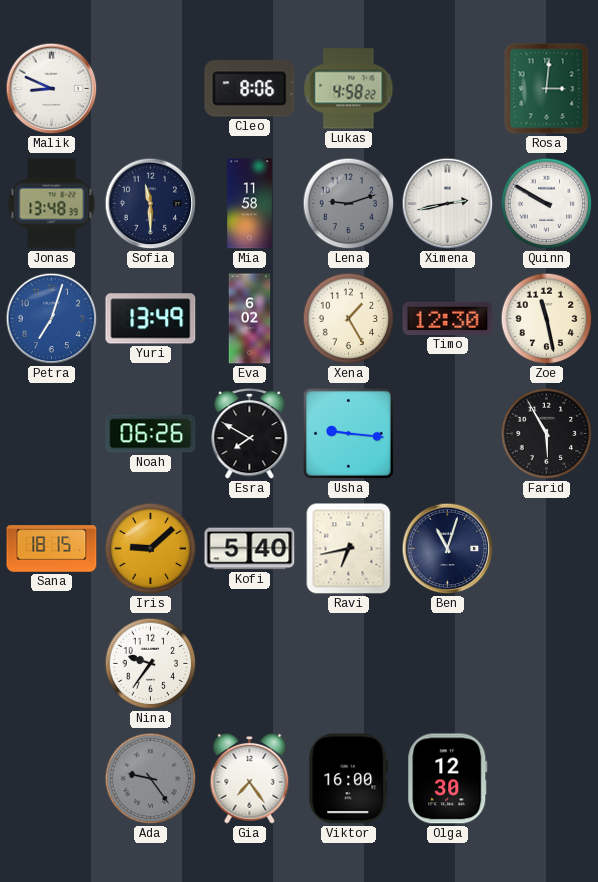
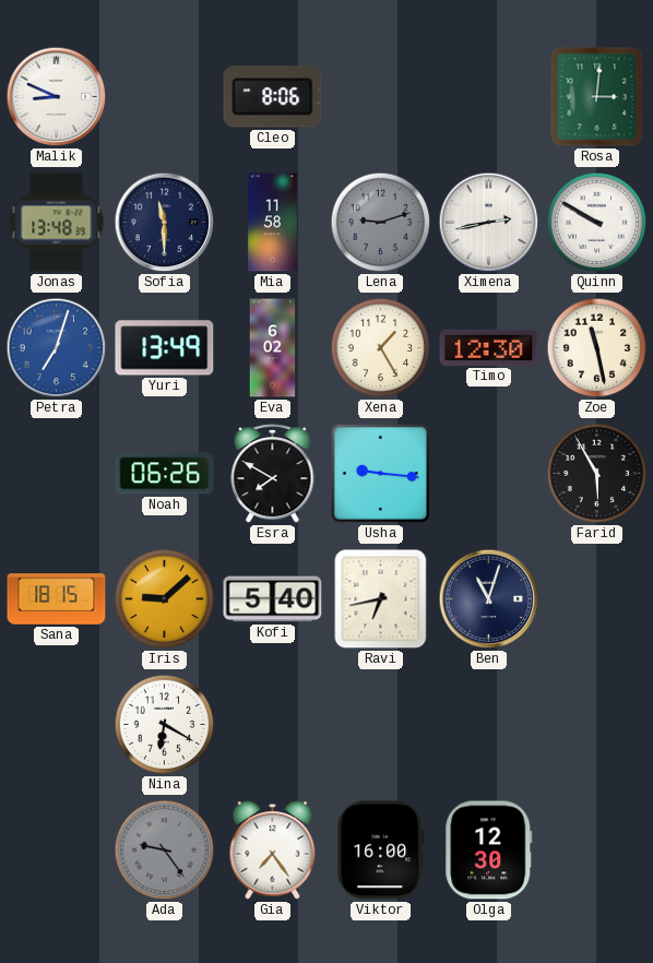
Lukas: 4:58 -> none (349, 89)
Nina: 9:36 -> 6:20 (165, 725)
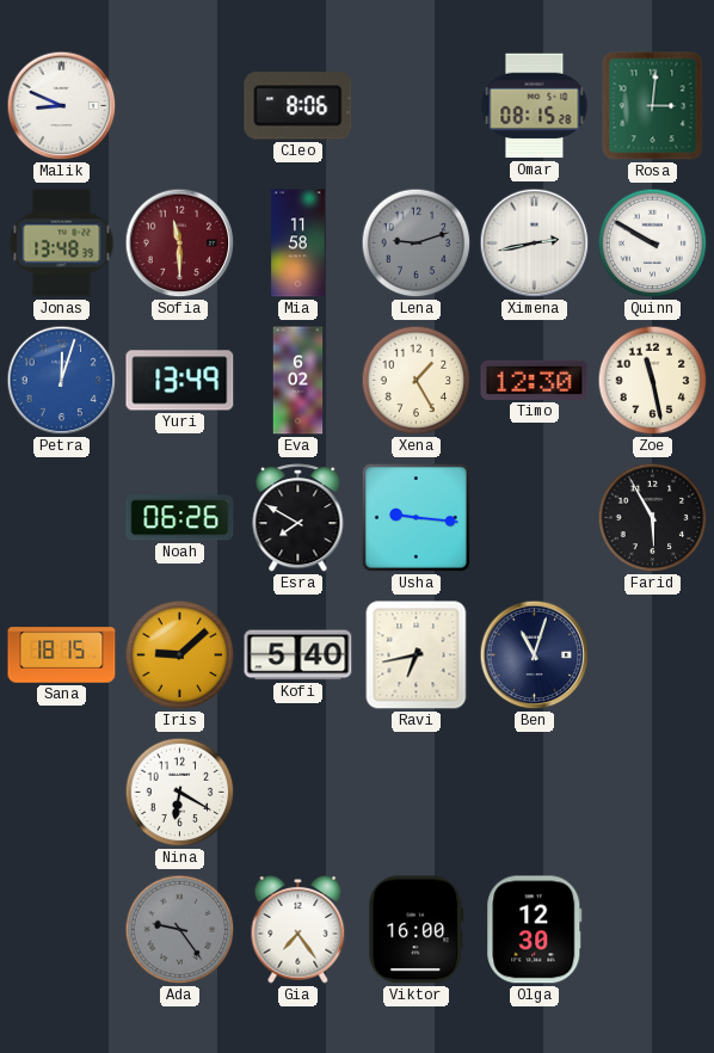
Omar: none -> 08:15 (535, 106)
Sofia dial: navy -> burgundy (180, 244)
Petra: 7:03 -> 12:03 (62, 381)
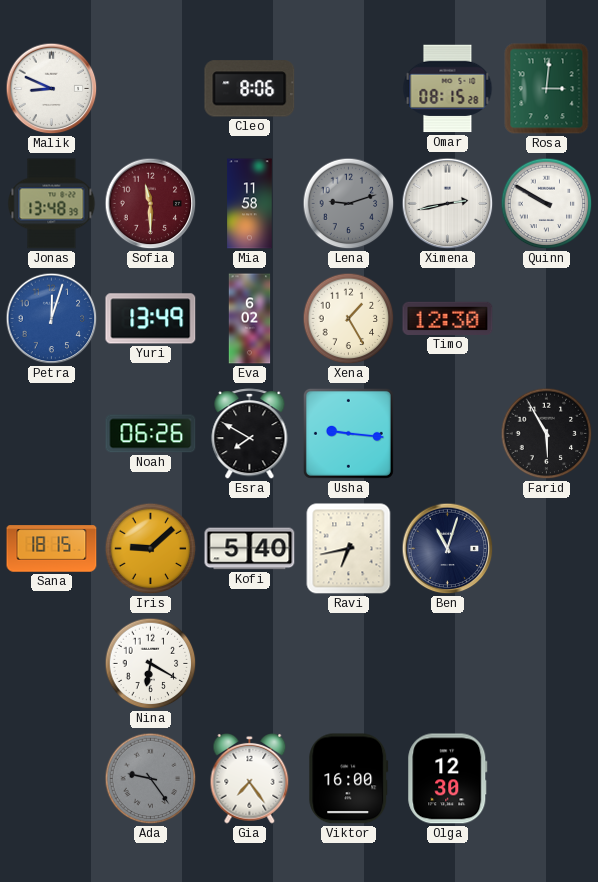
Zoe: 11:28 -> none (653, 381)
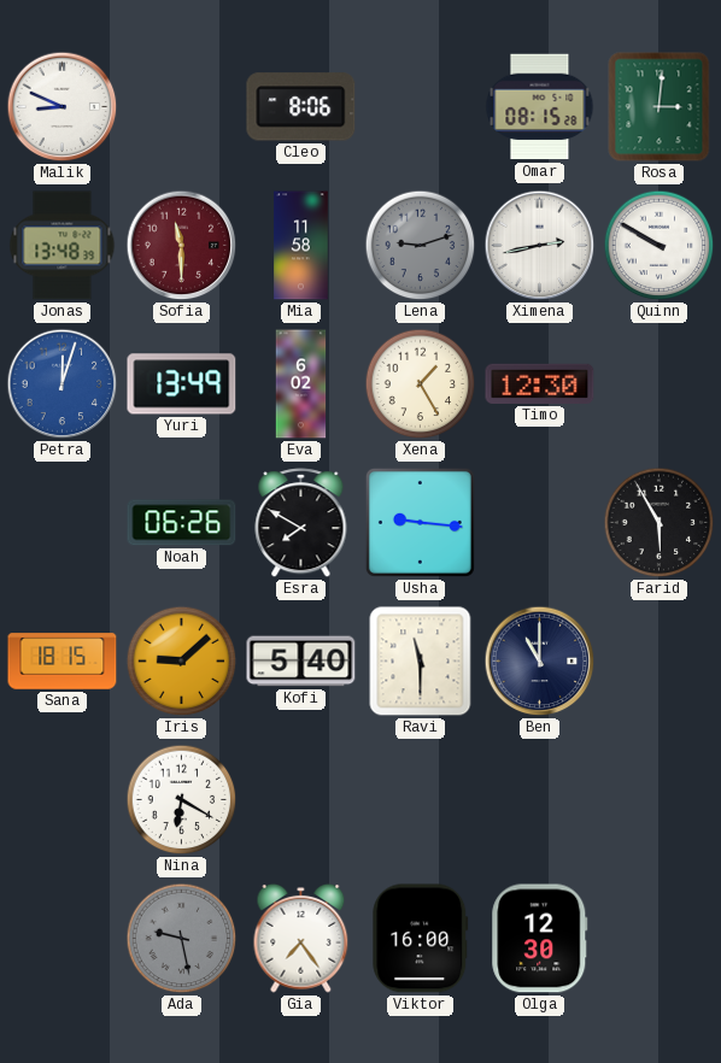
Ravi: 6:43 -> 11:30 (421, 662)
Ben: 11:03 -> 11:00 (540, 662)
Ada: 9:24 -> 9:28 (182, 939)
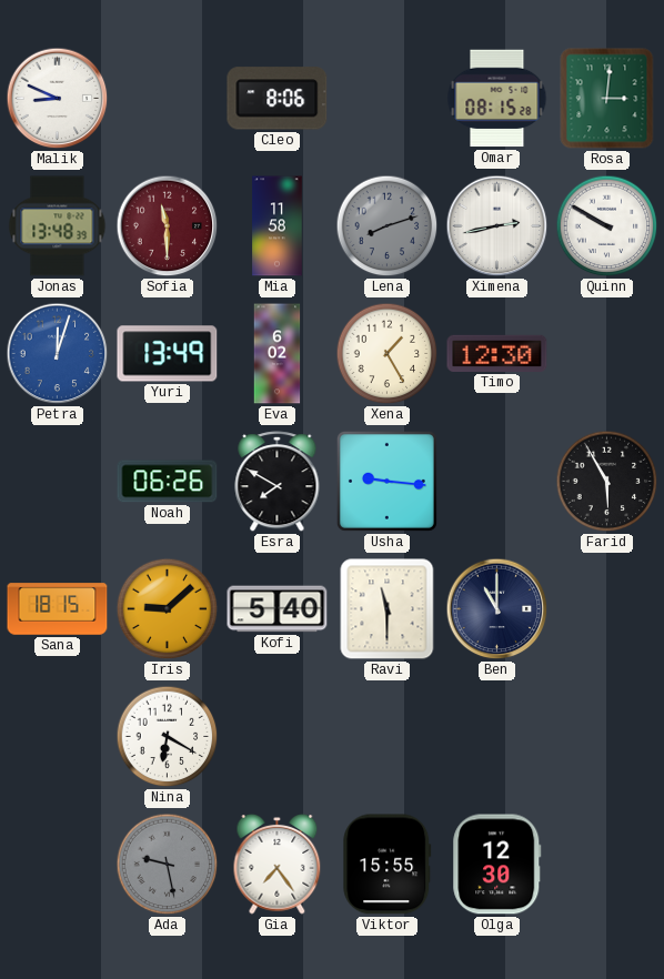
Lena: 9:12 -> 8:12 (388, 226)
Viktor: 16:00 -> 15:55 (388, 865)
